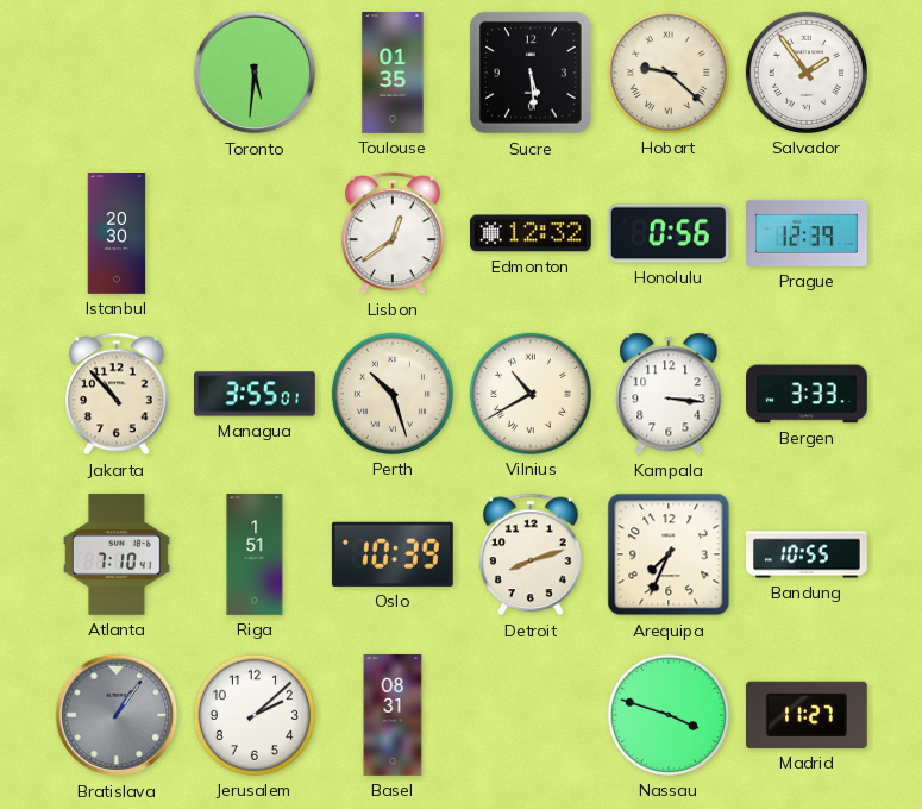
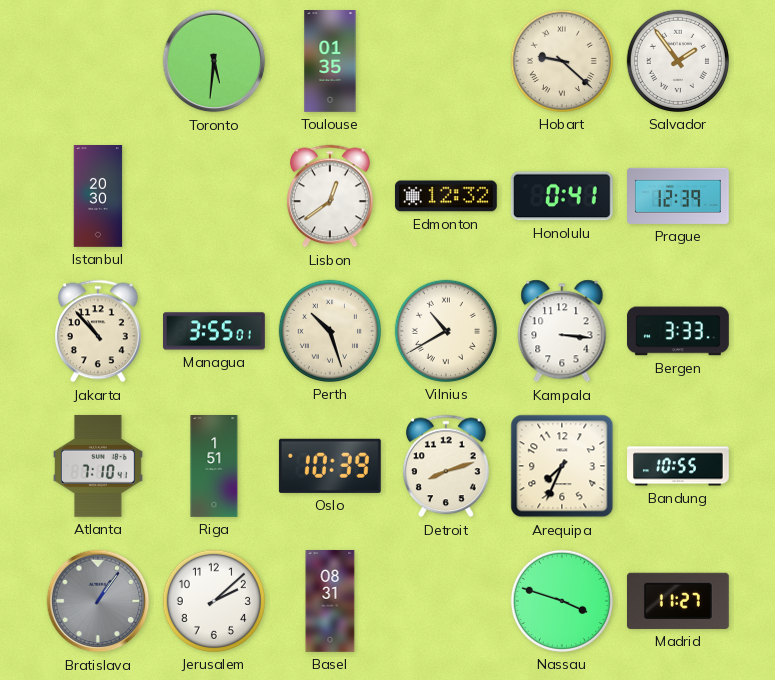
Sucre: 5:29 -> none (532, 74)
Honolulu: 0:56 -> 0:41 (562, 196)
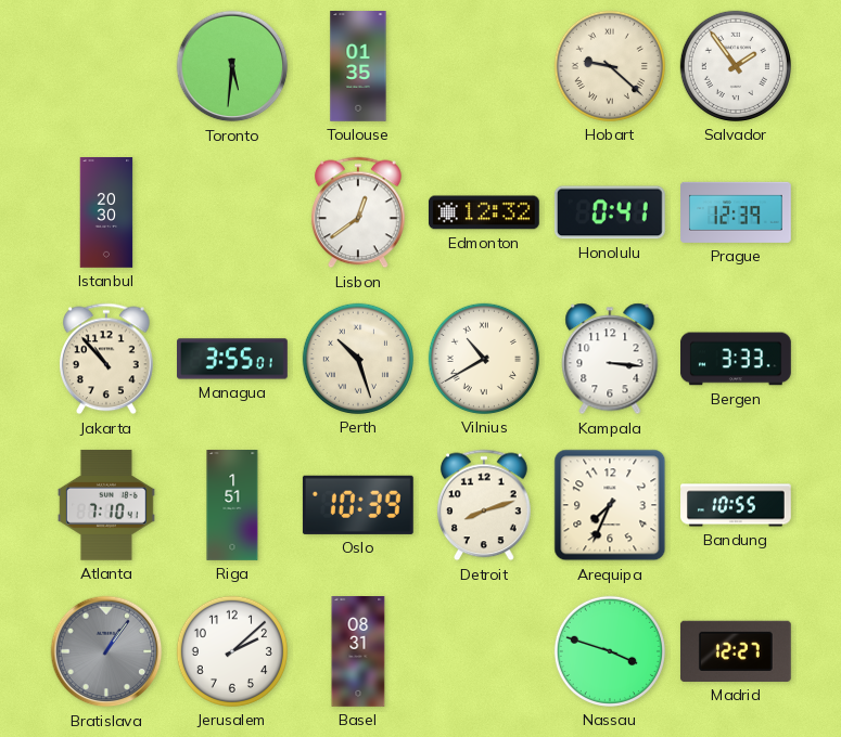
Madrid: 11:27 -> 12:27 (736, 651)
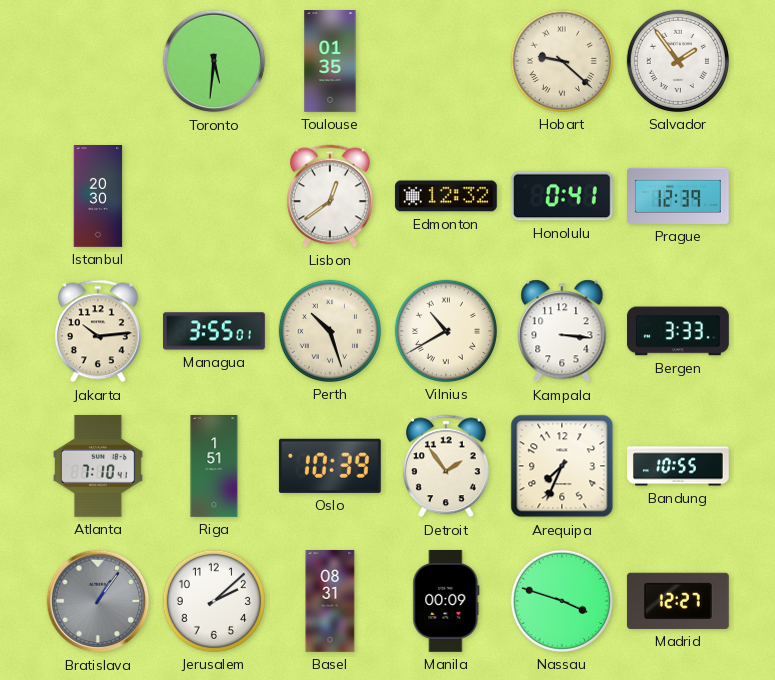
Jakarta: 10:53 -> 10:14 (98, 331)
Detroit: 8:12 -> 1:54 (446, 466)
Manila: none -> 00:09 (446, 601)
